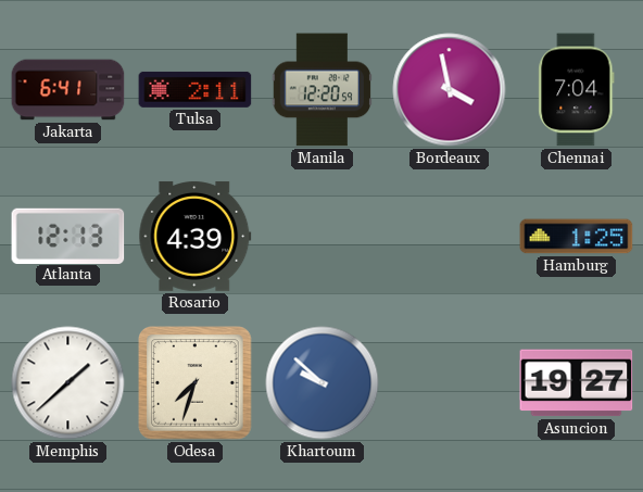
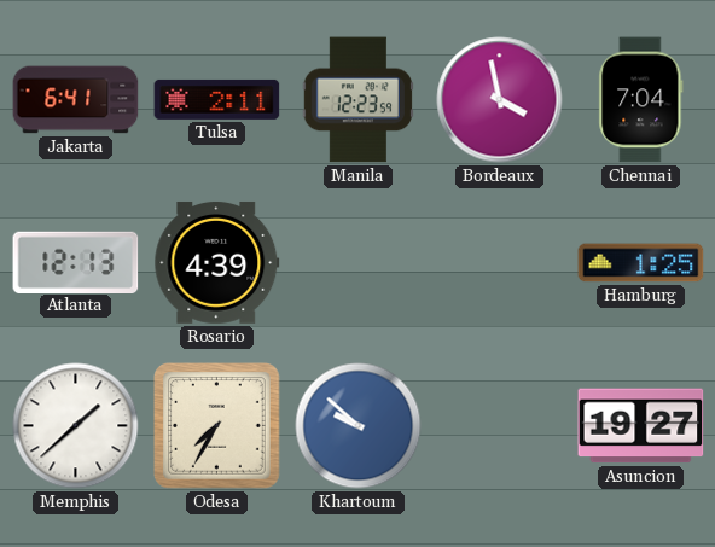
Manila: 12:20 -> 12:23 (357, 100)
Odesa: 7:33 -> 7:35 (217, 426)
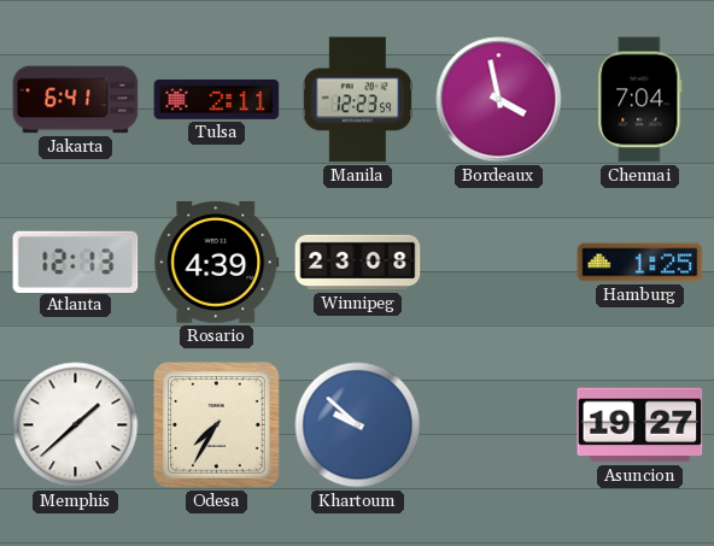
Winnipeg: none -> 23:08 (358, 263)
